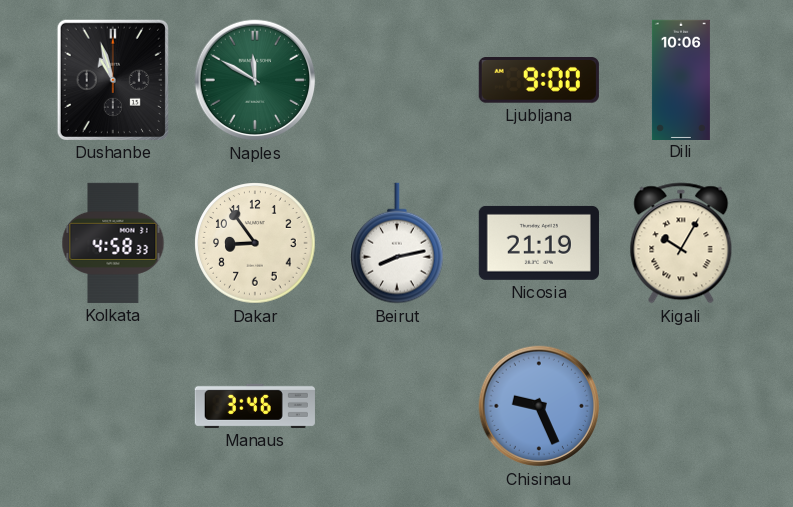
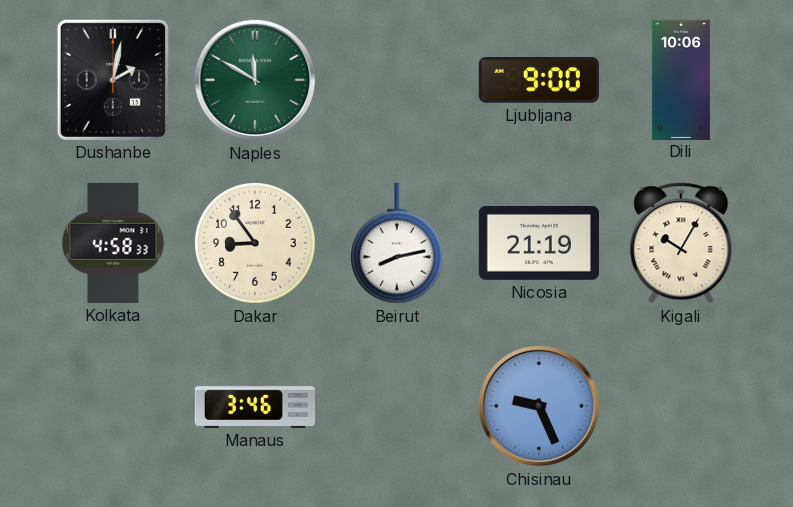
Dushanbe: 10:57 -> 2:02 (113, 80)
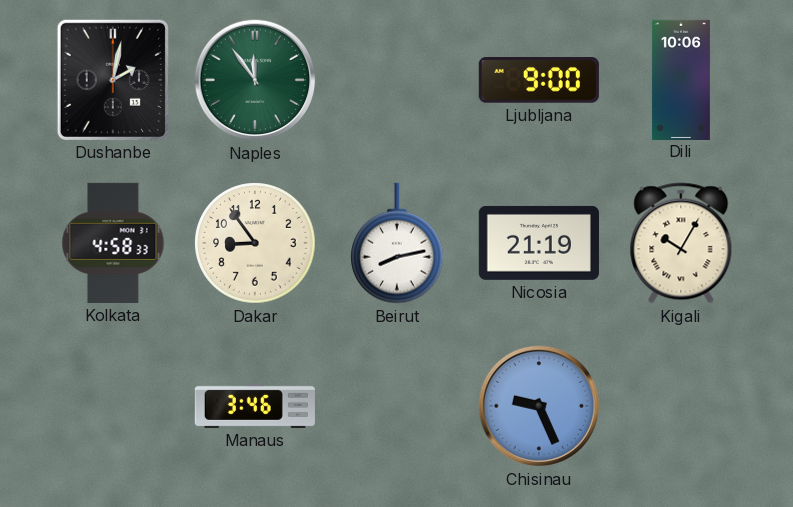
Naples: 11:50 -> 11:54 (255, 80)
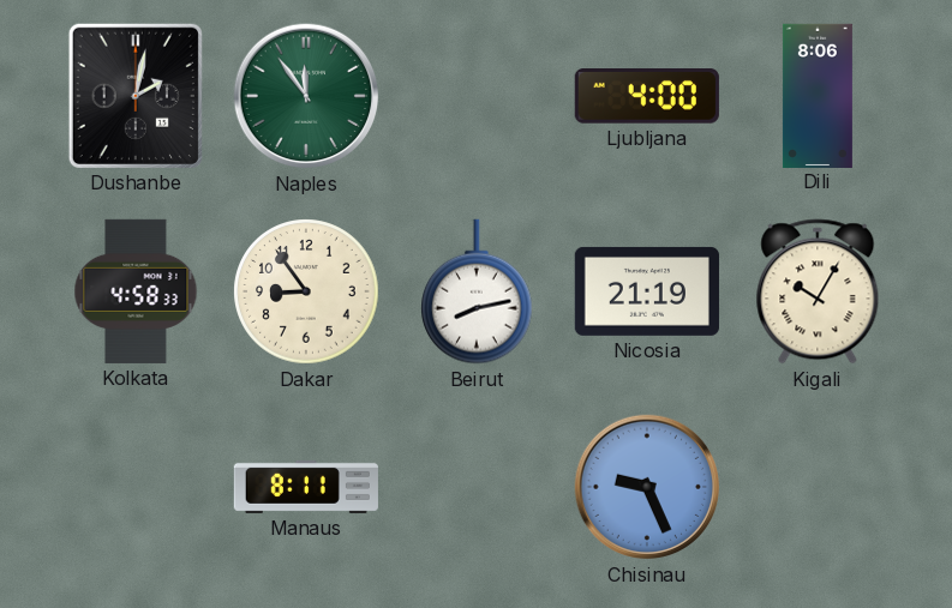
Ljubljana: 9:00 -> 4:00 (647, 97)
Dili: 10:06 -> 8:06 (818, 95)
Manaus: 3:46 -> 8:11 (306, 487)
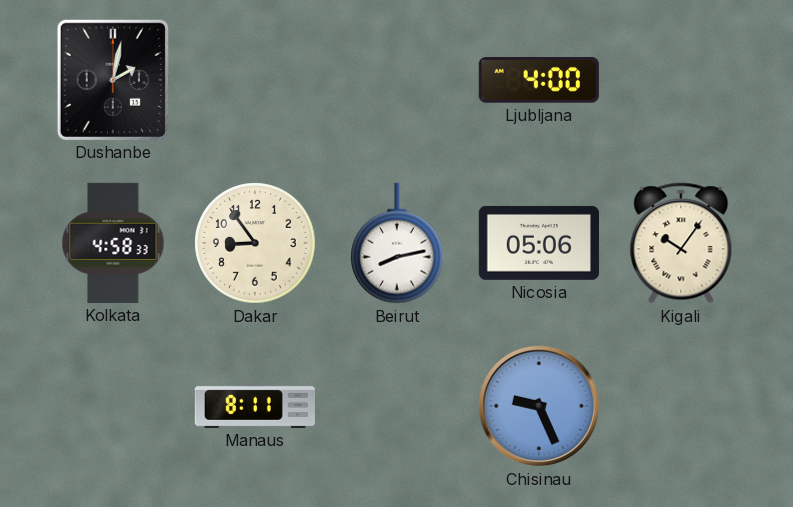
Naples: 11:54 -> none (306, 96)
Dili: 8:06 -> none (818, 95)
Nicosia: 21:19 -> 05:06 (539, 243)
Kigali: 10:05 -> 10:06 (681, 243)
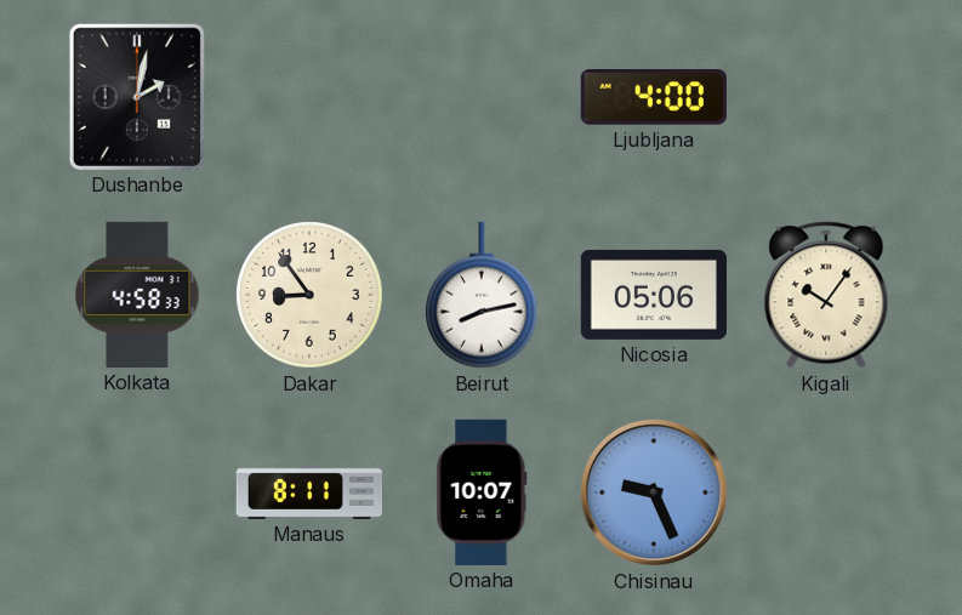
Omaha: none -> 10:07 (482, 492)
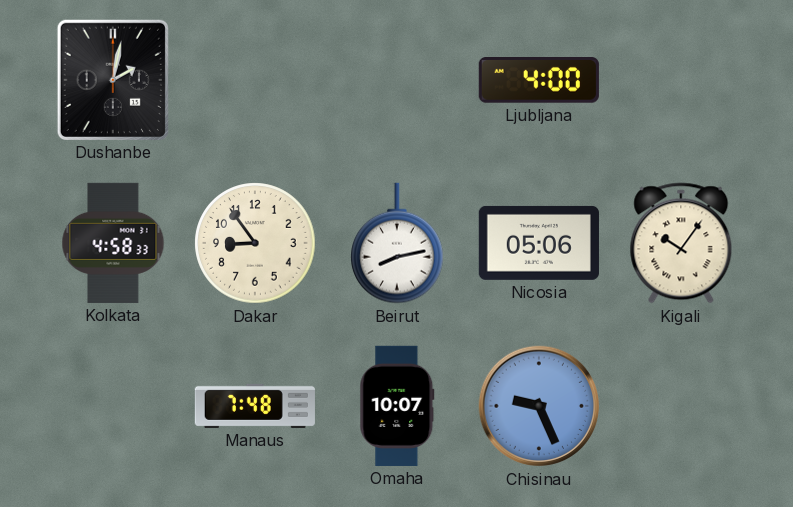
Manaus: 8:11 -> 7:48 (255, 406)
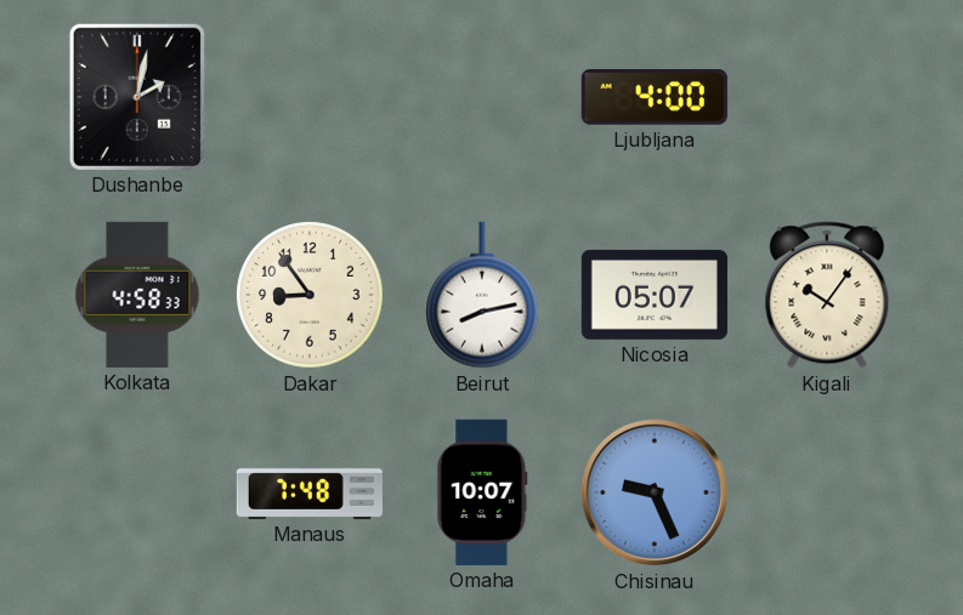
Nicosia: 05:06 -> 05:07 (655, 295)
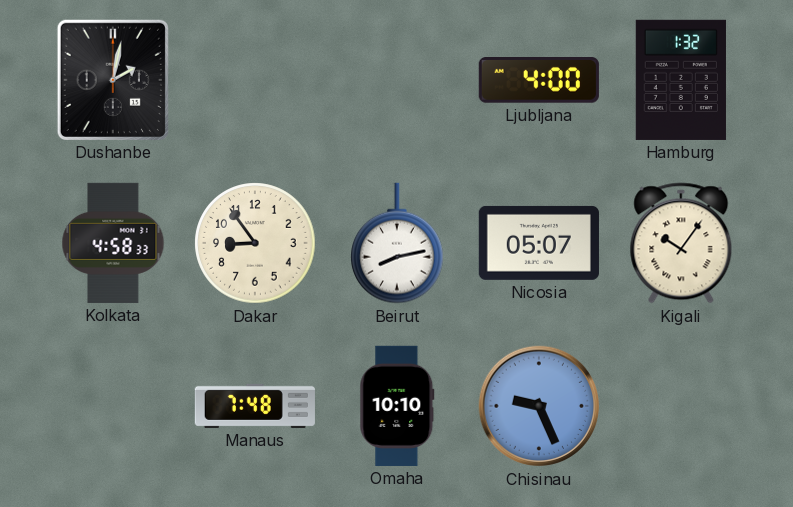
Hamburg: none -> 1:32 (681, 80)
Omaha: 10:07 -> 10:10 (397, 406)
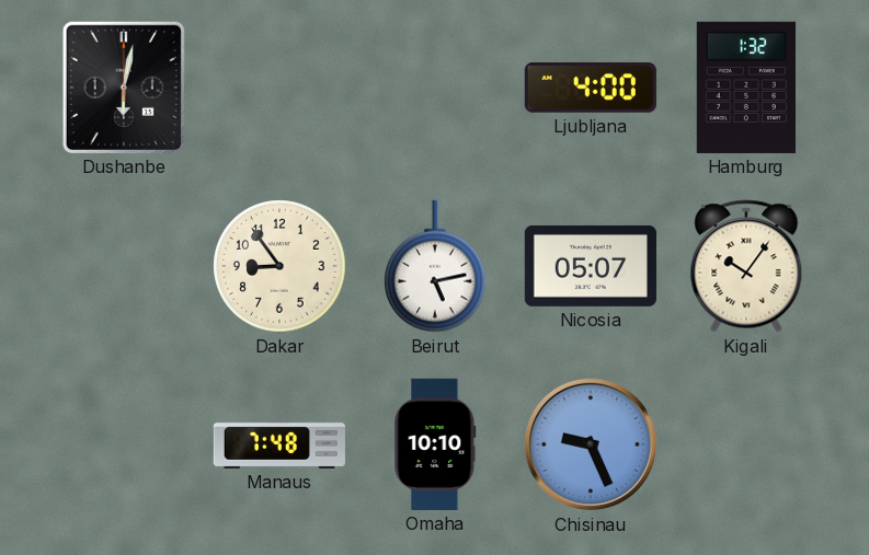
Dushanbe: 2:02 -> 6:02 (124, 88)
Kolkata: 4:58 -> none (113, 243)
Beirut: 8:13 -> 5:13 (436, 266)
